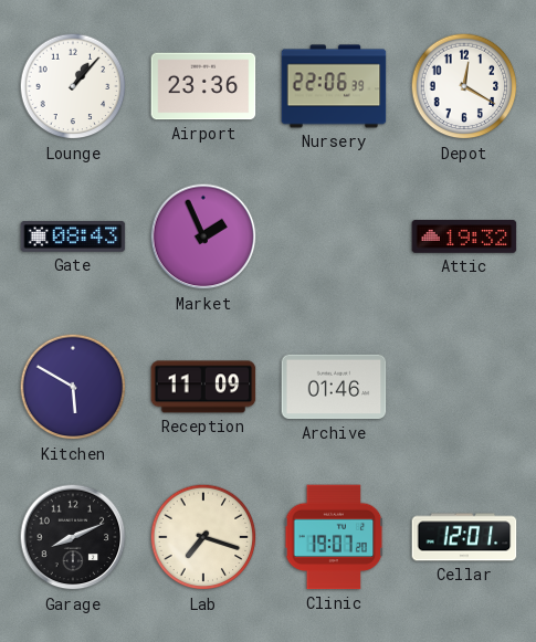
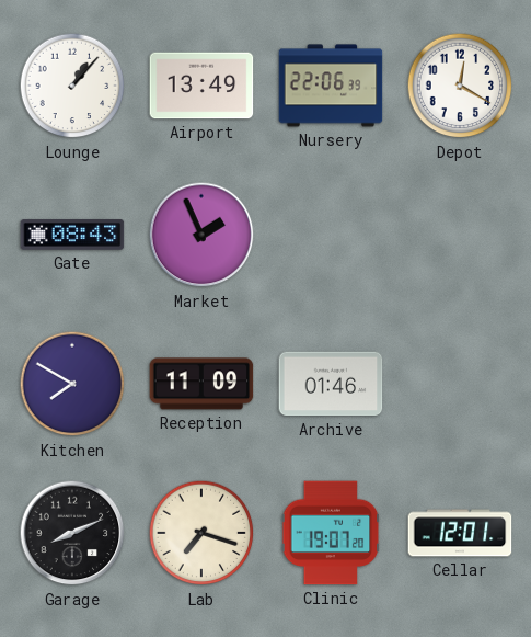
Airport: 23:36 -> 13:49 (201, 86)
Attic: 19:32 -> none (464, 236)
Kitchen: 5:50 -> 7:50 (72, 384)
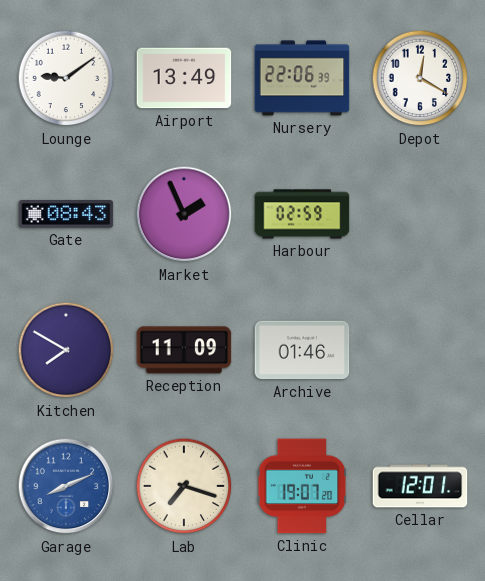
Lounge: 1:07 -> 9:09 (66, 78)
Harbour: none -> 02:59 (302, 214)
Garage dial: black -> blue (66, 486)
